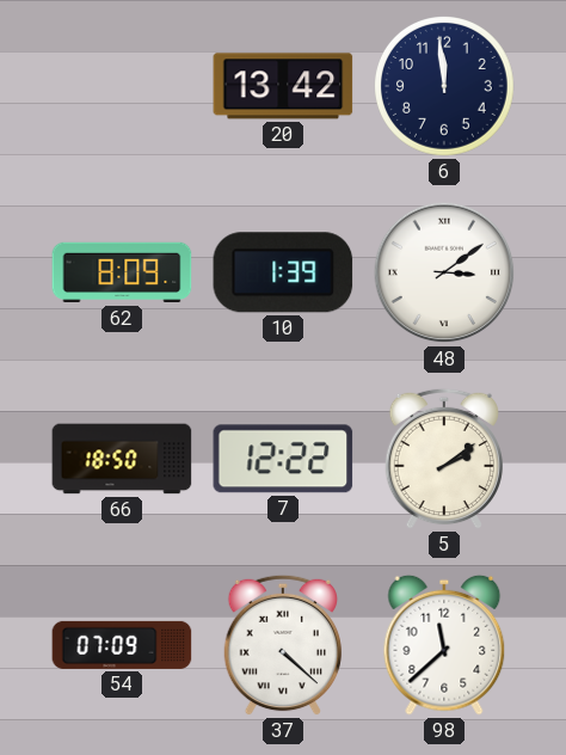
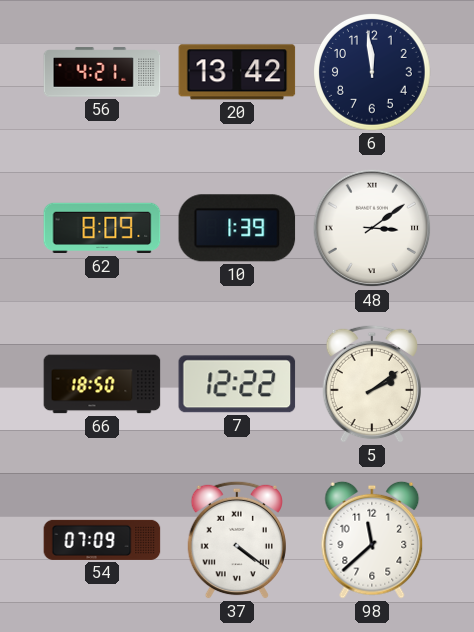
56: none -> 4:21 (102, 72)
37: 4:22 -> 4:21 (237, 540)
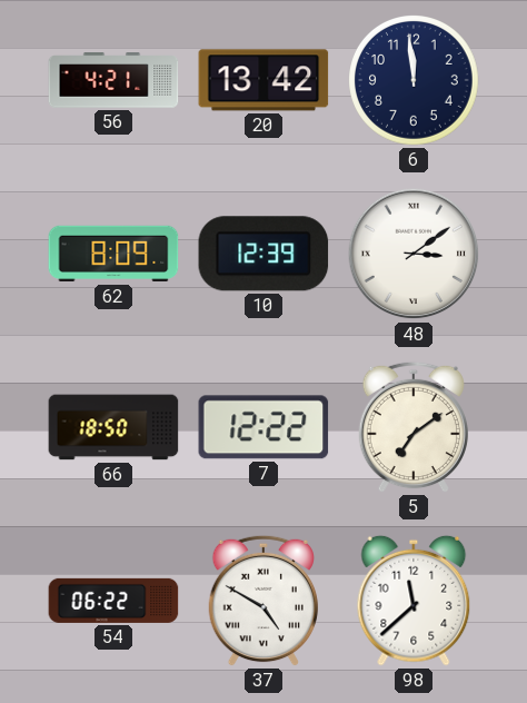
10: 1:39 -> 12:39 (263, 254)
5: 2:09 -> 7:09 (414, 427)
54: 07:09 -> 06:22 (113, 601)
37: 4:21 -> 4:50 (263, 601)
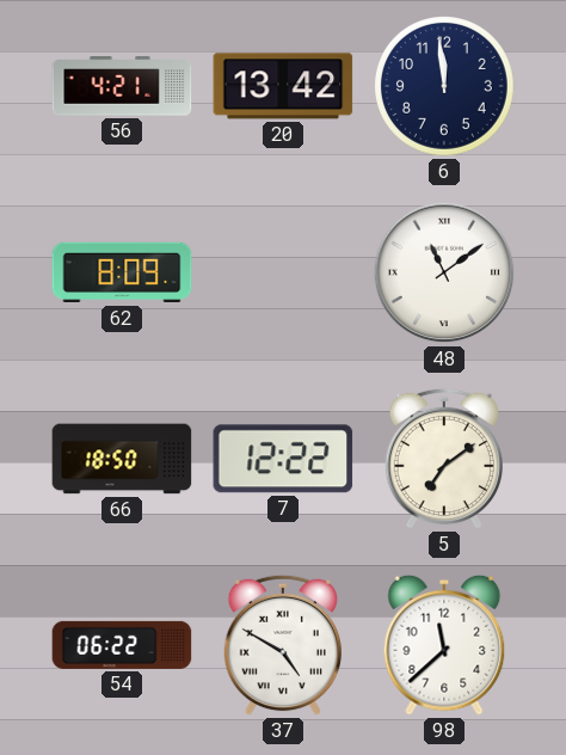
10: 12:39 -> none (263, 254)
48: 3:09 -> 11:09 (444, 272)
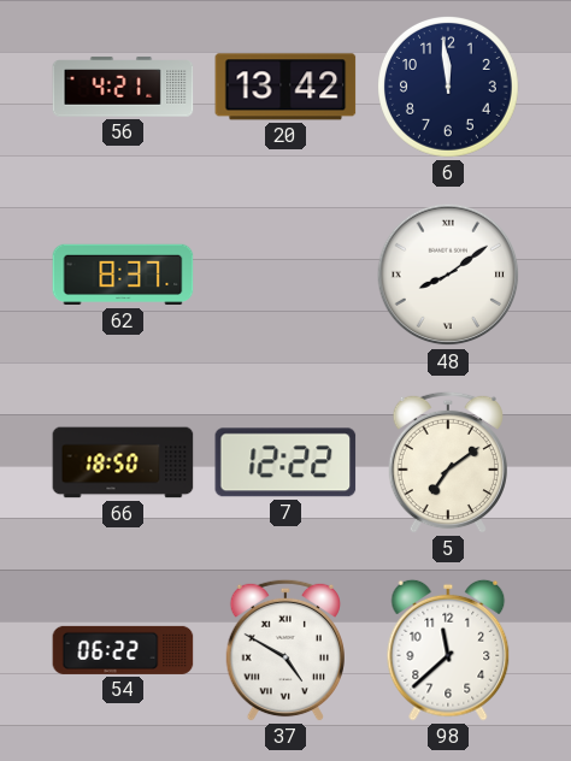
62: 8:09 -> 8:37 (123, 275)
48: 11:09 -> 8:09 (448, 275)
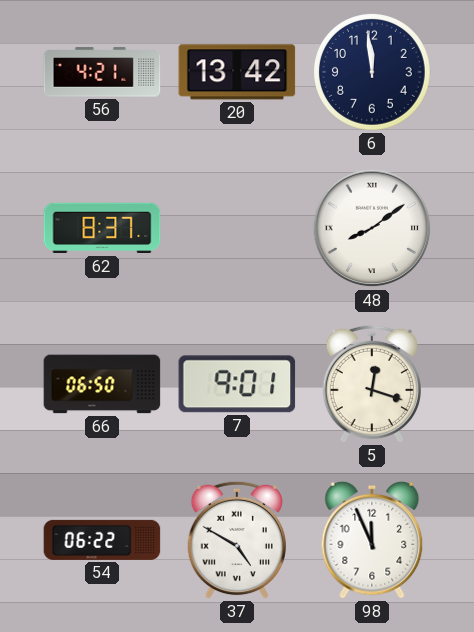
66: 18:50 -> 06:50 (102, 384)
7: 12:22 -> 9:01 (237, 384)
5: 7:09 -> 12:18 (372, 384)
98: 11:38 -> 11:56 (372, 540)
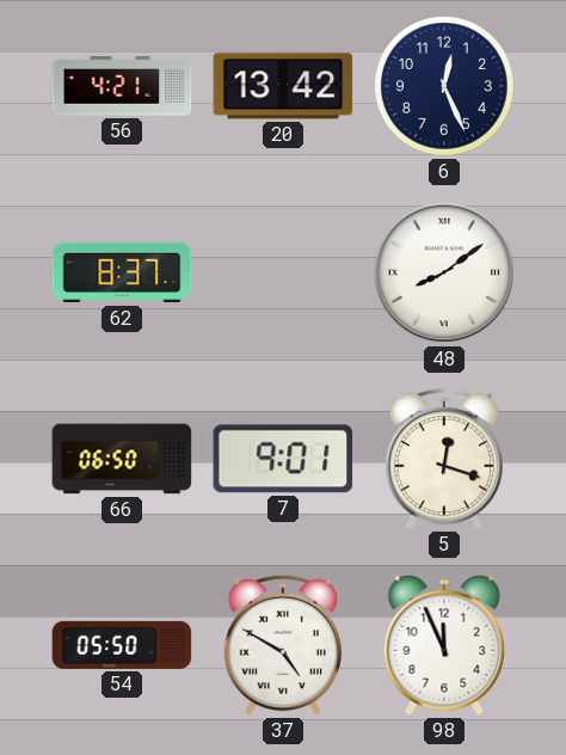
6: 11:59 -> 12:26 (445, 87)
54: 06:22 -> 05:50 (122, 645)
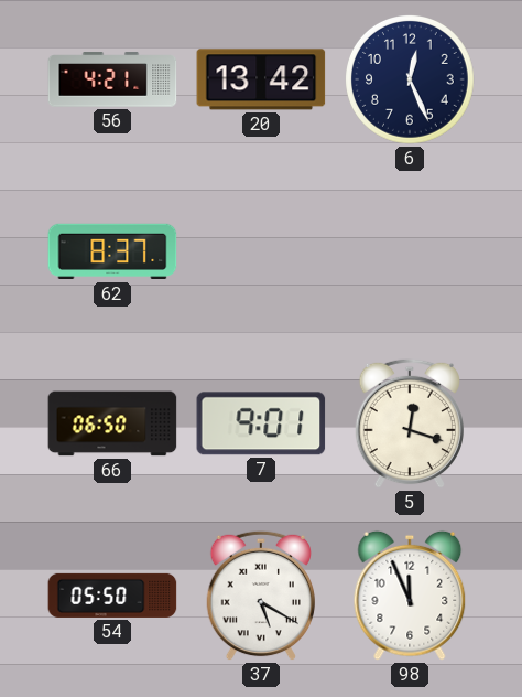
48: 8:09 -> none (444, 272)
37: 4:50 -> 5:20 (261, 596)
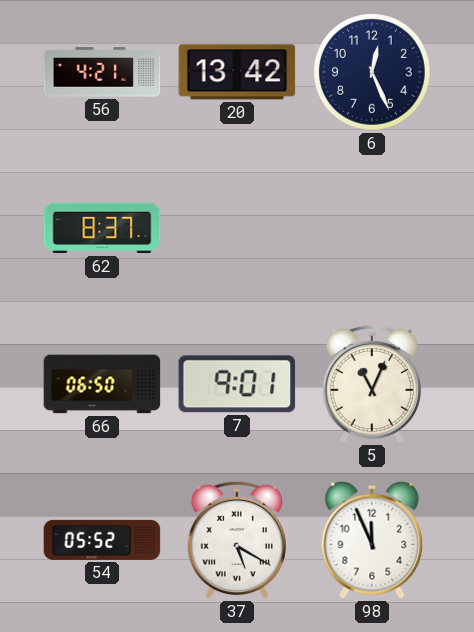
5: 12:18 -> 11:04 (372, 384)
54: 05:50 -> 05:52 (102, 540)
